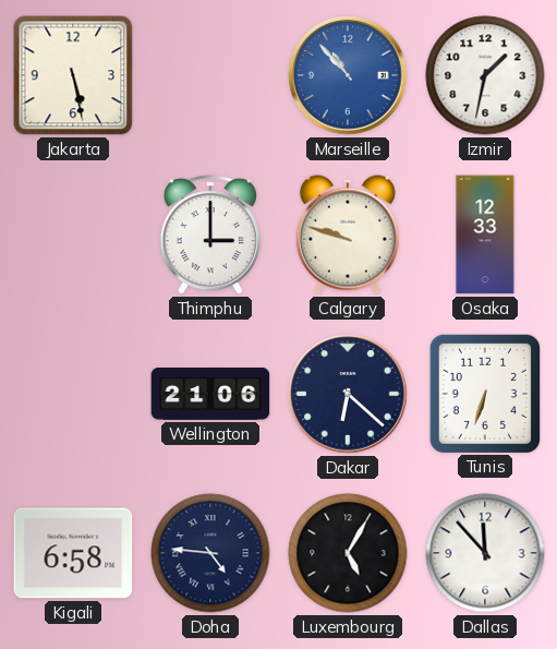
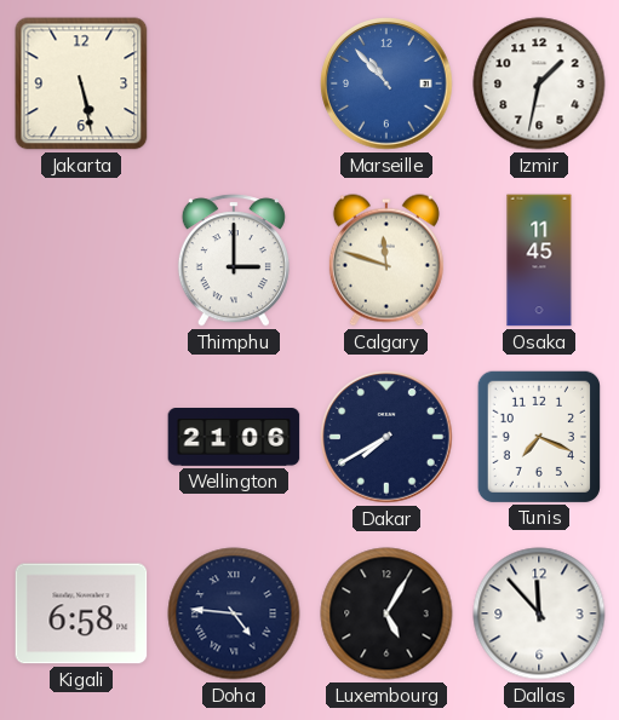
Calgary: 9:48 -> 11:48 (386, 260)
Osaka: 12:33 -> 11:45 (539, 260)
Dakar: 6:22 -> 7:40 (386, 437)
Tunis: 6:33 -> 7:19 (539, 436)
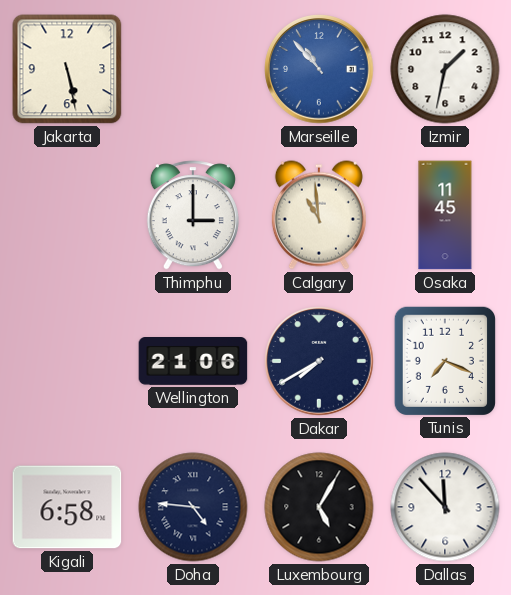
Calgary: 11:48 -> 10:59 (319, 215)
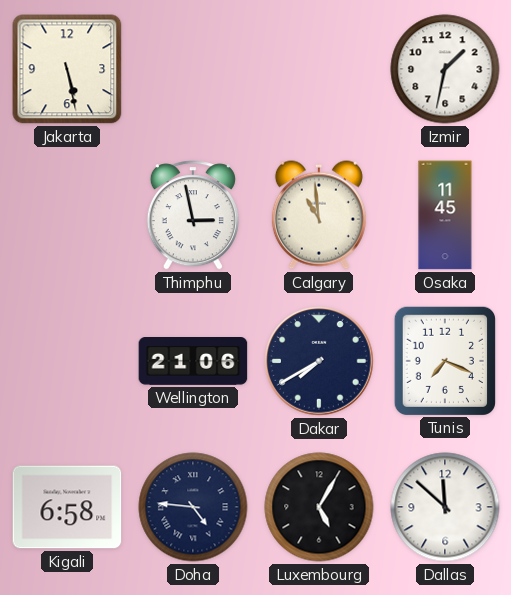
Marseille: 10:53 -> none (319, 69)
Thimphu: 3:00 -> 2:58 (193, 215)
Dallas: 11:53 -> 11:52 (445, 507)
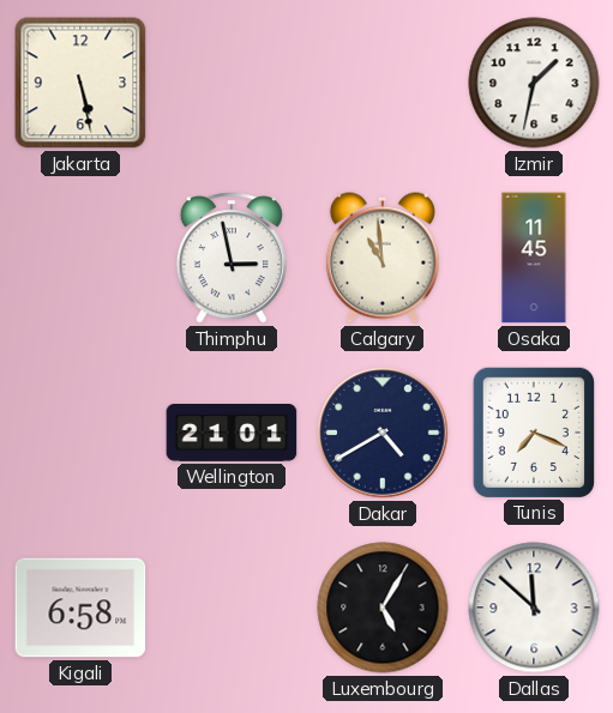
Wellington: 21:06 -> 21:01 (232, 434)
Dakar: 7:40 -> 4:40 (383, 433)
Doha: 4:46 -> none (193, 507)
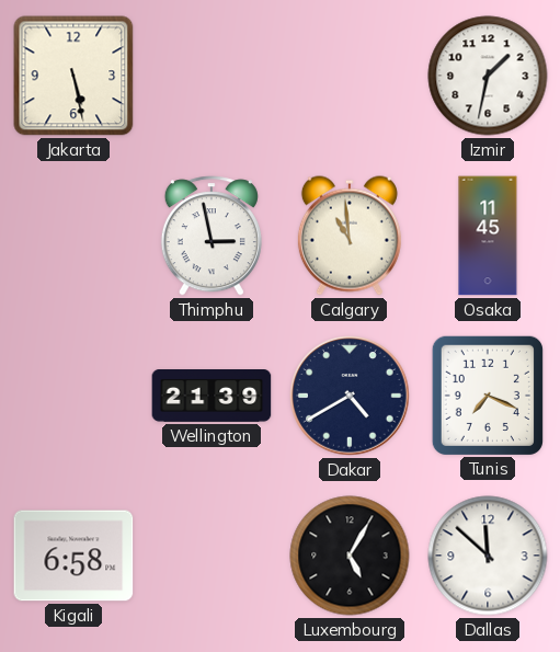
Wellington: 21:01 -> 21:39 (212, 397)
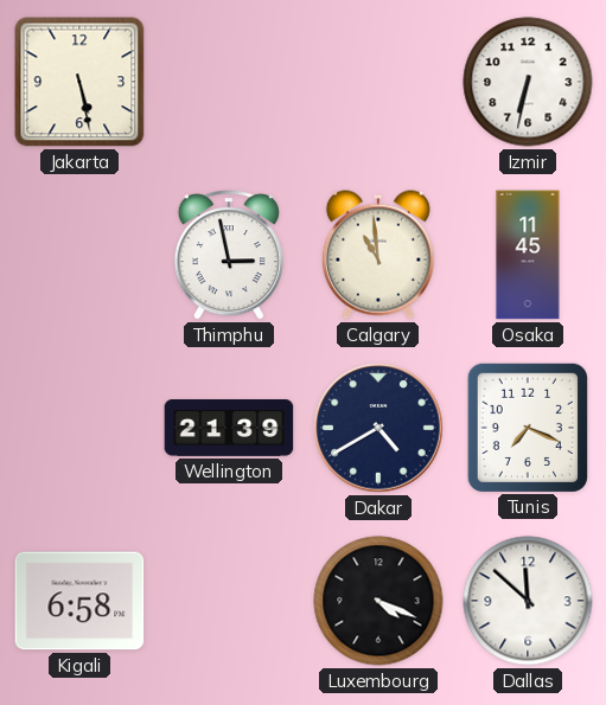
Izmir: 1:32 -> 6:32 (528, 82)
Luxembourg: 5:05 -> 4:19 (378, 601)
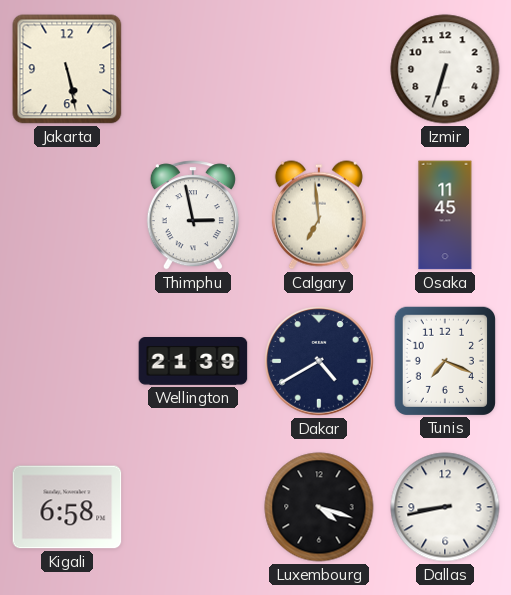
Izmir: 6:32 -> 6:33 (445, 69)
Calgary: 10:59 -> 6:59 (319, 215)
Luxembourg: 4:19 -> 4:18 (319, 507)
Dallas: 11:52 -> 8:43 (445, 507)
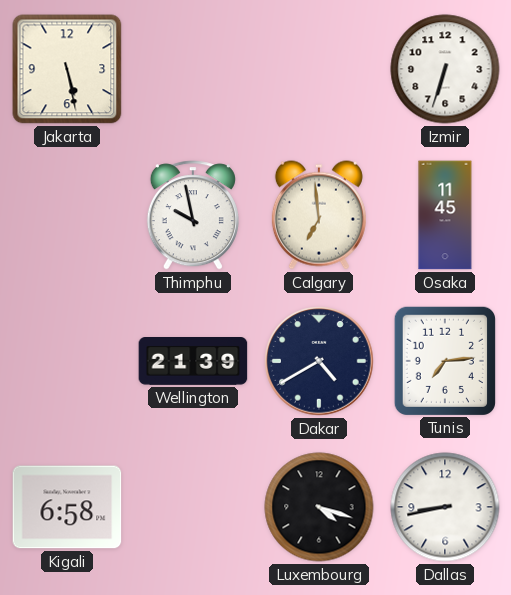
Thimphu: 2:58 -> 9:58 (193, 215)
Tunis: 7:19 -> 7:14 (445, 360)
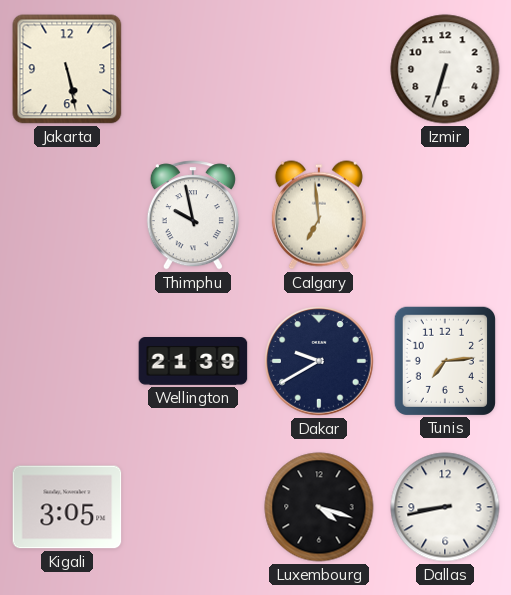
Osaka: 11:45 -> none (445, 215)
Dakar: 4:40 -> 9:40 (319, 361)
Kigali: 6:58 -> 3:05 (67, 507)
